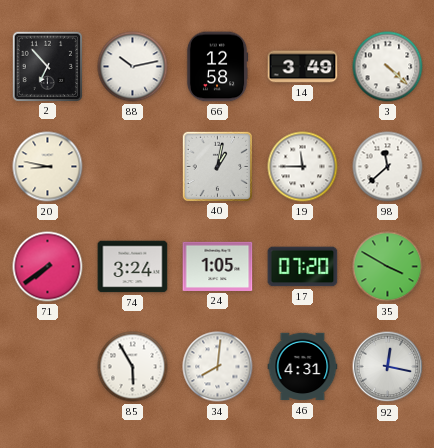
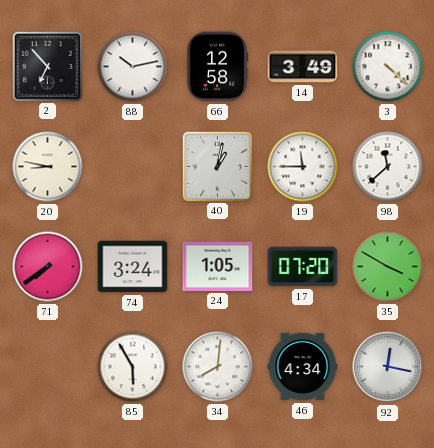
46: 4:31 -> 4:34 (303, 367)
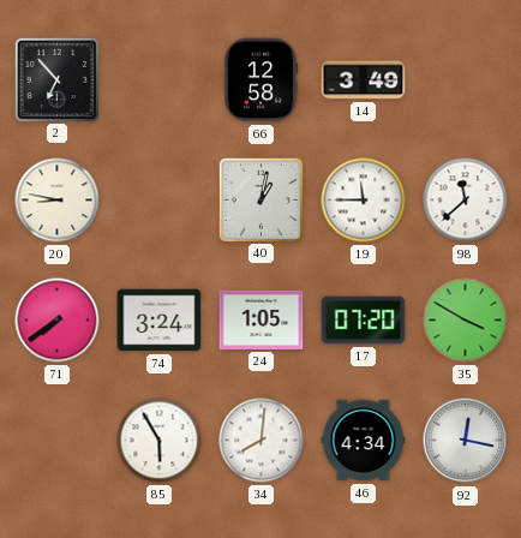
88: 10:13 -> none (133, 67)
3: 4:22 -> none (388, 67)
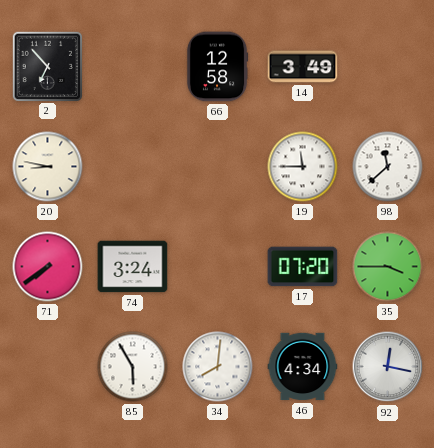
40: 1:02 -> none (260, 199)
24: 1:05 -> none (262, 319)
35: 3:50 -> 3:45 (388, 267)
